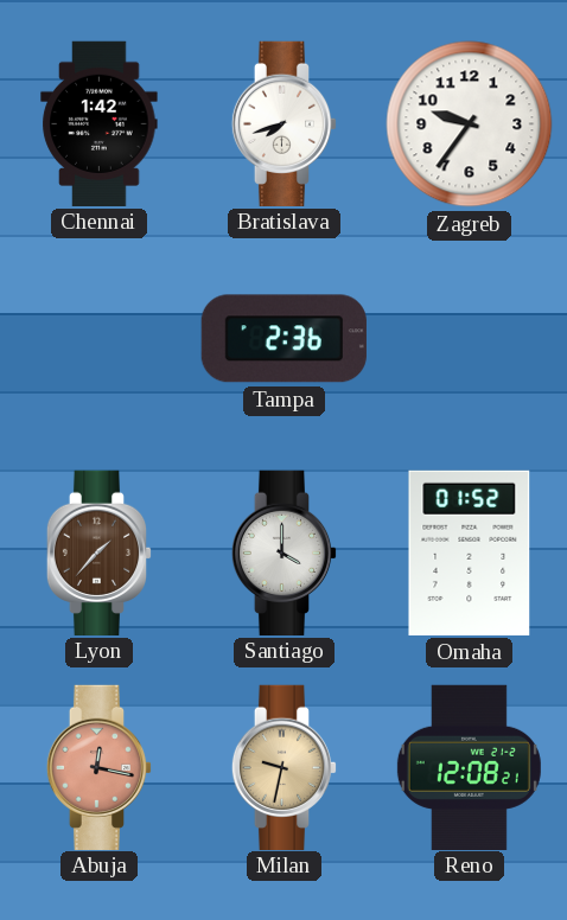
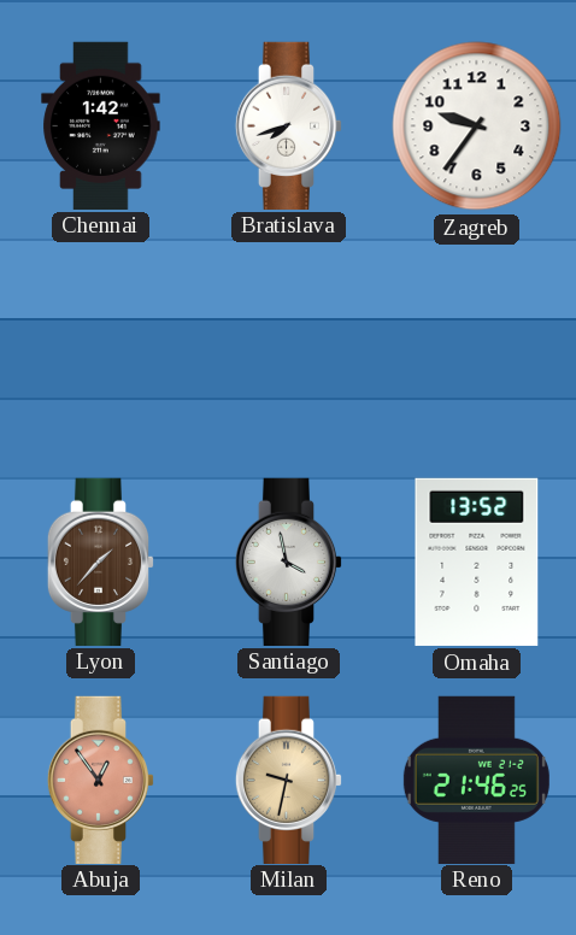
Tampa: 2:36 -> none (283, 339)
Santiago: 4:00 -> 3:58 (289, 561)
Omaha: 01:52 -> 13:52 (477, 561)
Abuja: 12:17 -> 12:54 (101, 780)
Reno: 12:08 -> 21:46 (476, 780)
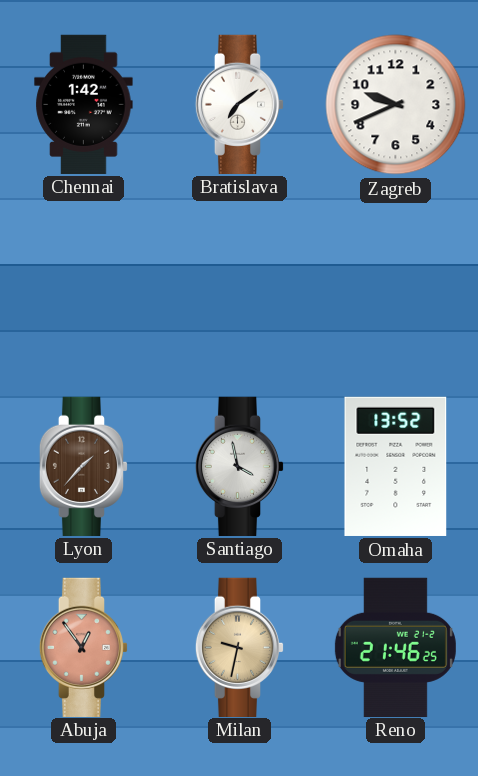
Bratislava: 7:42 -> 7:09 (240, 104)
Zagreb: 9:36 -> 9:41 (396, 105)
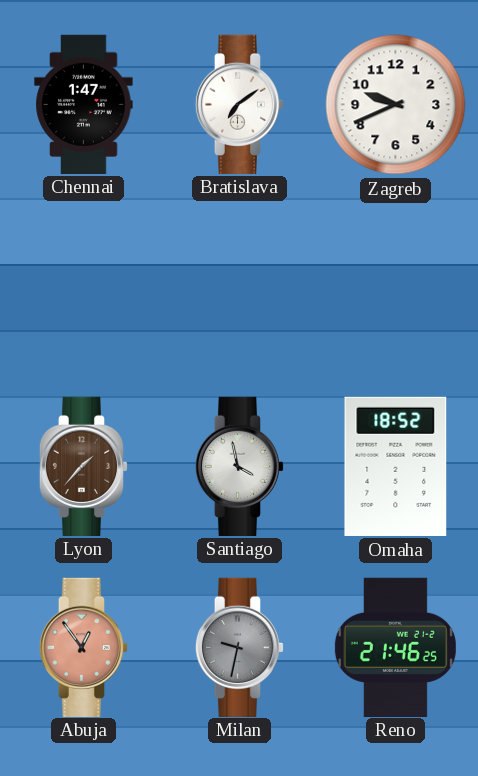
Chennai: 1:42 -> 1:47 (84, 104)
Omaha: 13:52 -> 18:52 (396, 466)
Milan dial: champagne -> grey (240, 647)
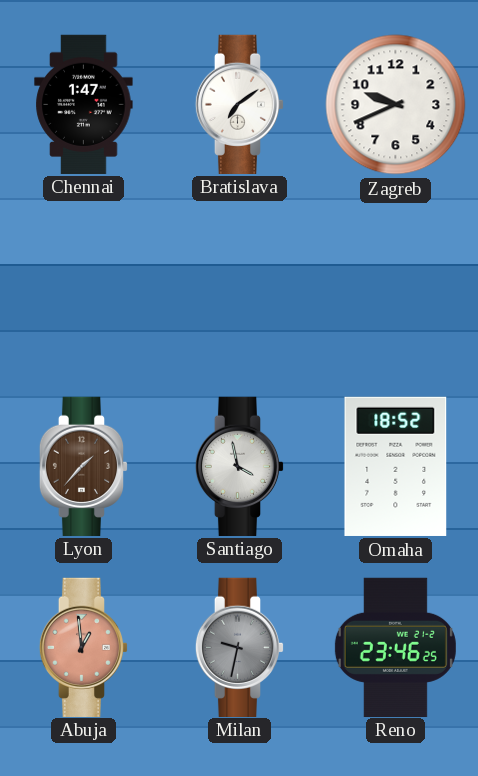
Abuja: 12:54 -> 12:59 (84, 647)
Reno: 21:46 -> 23:46 (395, 647)
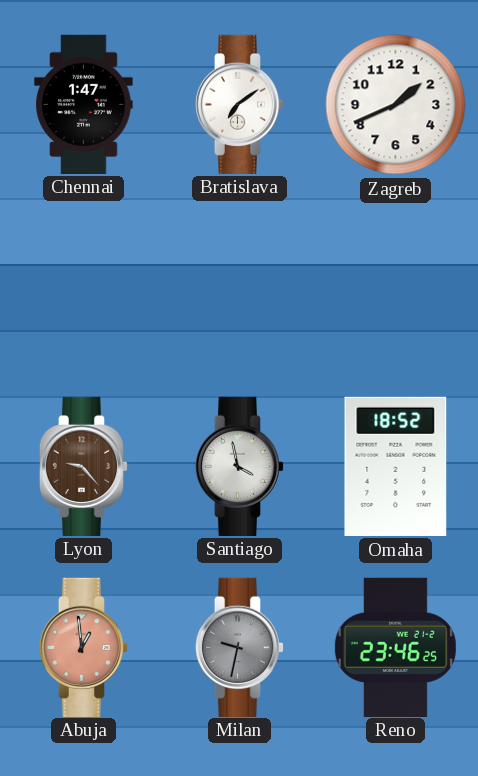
Zagreb: 9:41 -> 1:41 (396, 105)
Lyon: 1:37 -> 9:23 (84, 466)
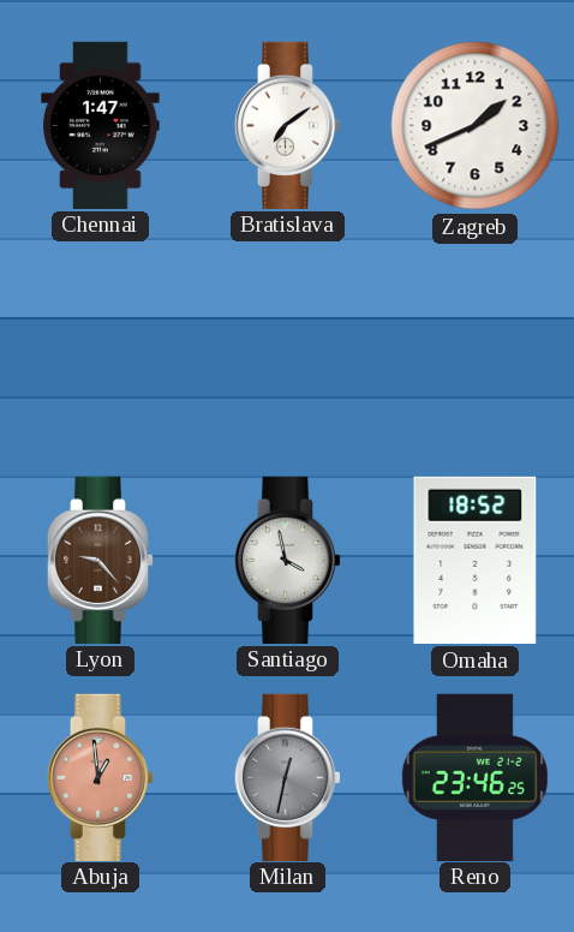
Milan: 9:32 -> 12:32 (288, 777)
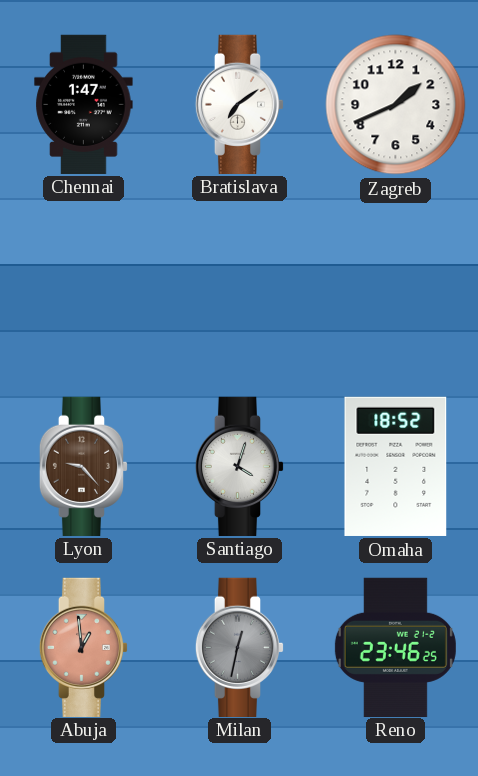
Santiago: 3:58 -> 4:03 (240, 466)
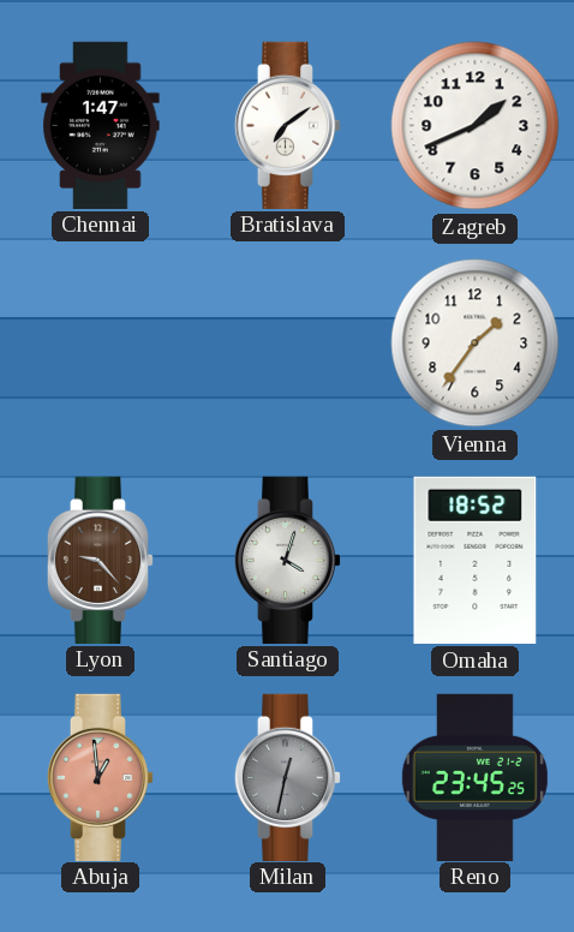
Vienna: none -> 1:36 (476, 343)
Reno: 23:46 -> 23:45 (474, 777)
